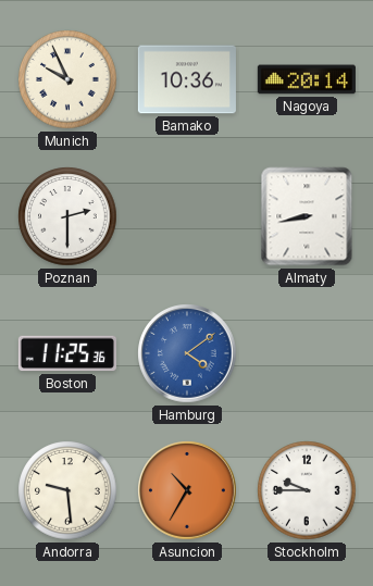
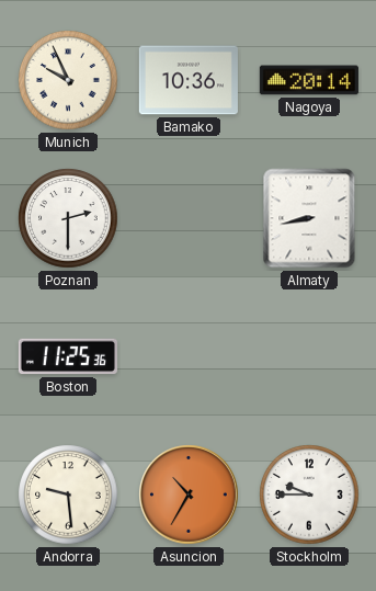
Hamburg: 4:09 -> none (187, 353)
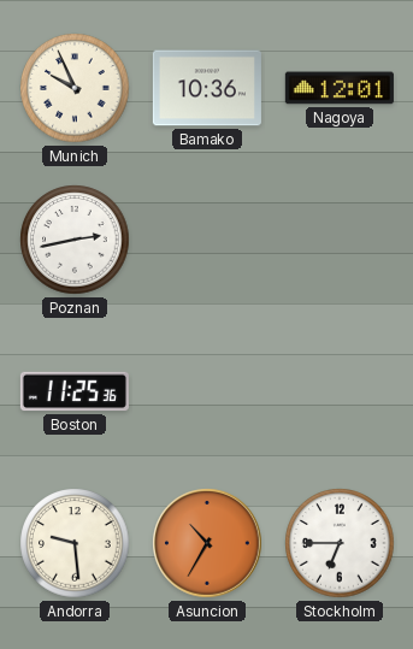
Nagoya: 20:14 -> 12:01 (340, 88)
Poznan: 2:30 -> 2:43 (75, 240)
Almaty: 8:43 -> none (309, 218)
Stockholm: 9:45 -> 6:45 (340, 543)
